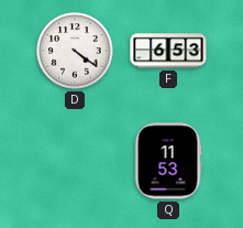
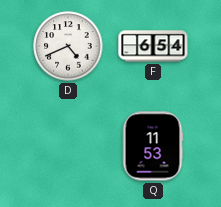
D: 4:21 -> 4:41 (68, 46)
F: 6:53 -> 6:54 (153, 46)
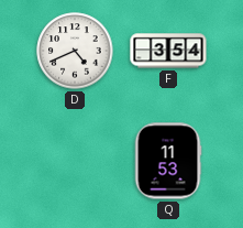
F: 6:54 -> 3:54 (168, 51)
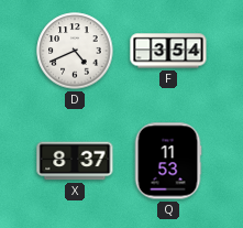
X: none -> 8:37 (75, 161)
